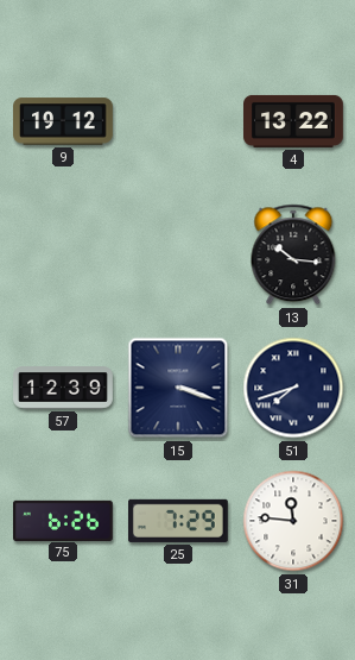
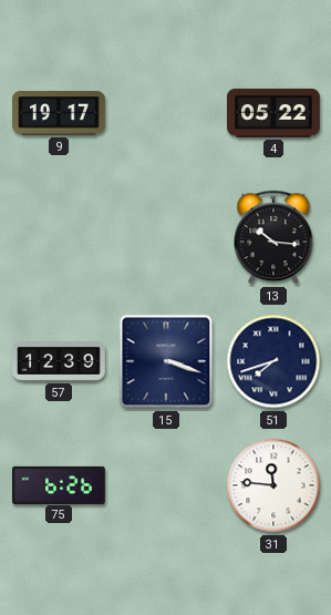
9: 19:12 -> 19:17 (60, 113)
4: 13:22 -> 05:22 (275, 113)
25: 7:29 -> none (179, 521)
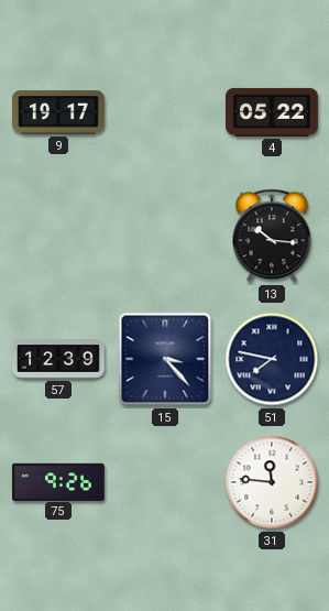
15: 3:18 -> 3:23 (165, 359)
51: 7:42 -> 7:47 (272, 359)
75: 6:26 -> 9:26 (59, 481)
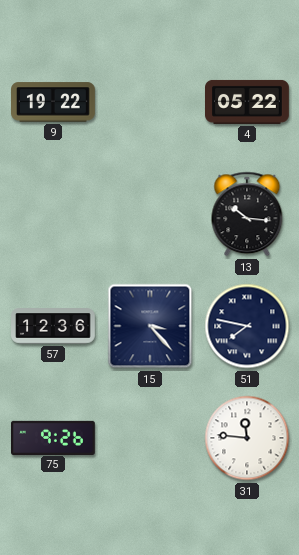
9: 19:17 -> 19:22 (54, 102)
57: 12:39 -> 12:36 (54, 326)
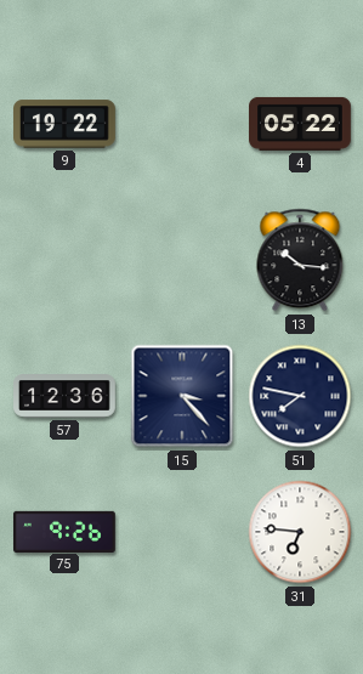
31: 11:46 -> 6:46 (300, 532)
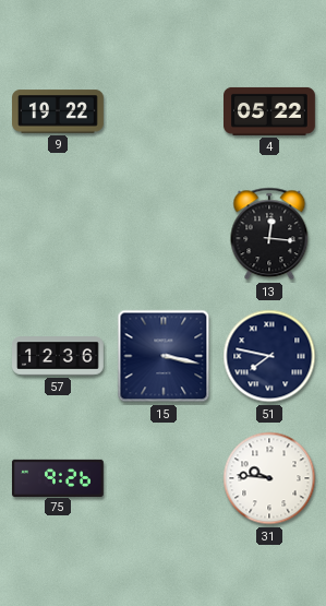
13: 10:16 -> 12:16 (269, 234)
15: 3:23 -> 3:17 (164, 356)
31: 6:46 -> 9:46 (269, 478)
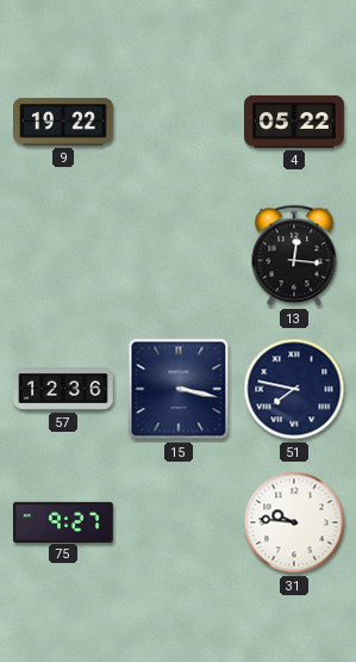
75: 9:26 -> 9:27 (64, 521)
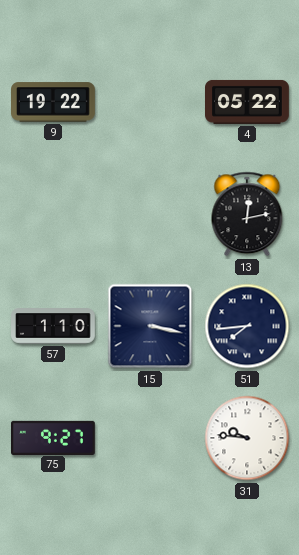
13: 12:16 -> 12:13 (247, 214)
57: 12:36 -> 1:10 (54, 326)
51: 7:47 -> 7:44 (247, 326)
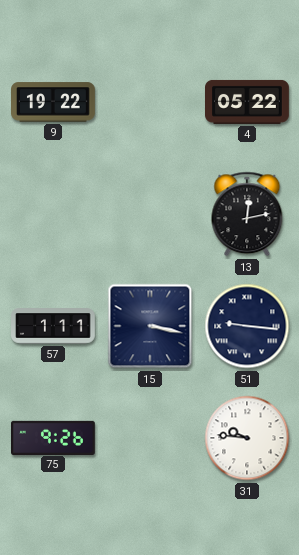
57: 1:10 -> 1:11 (54, 326)
51: 7:44 -> 9:16 (247, 326)
75: 9:27 -> 9:26 (54, 437)
